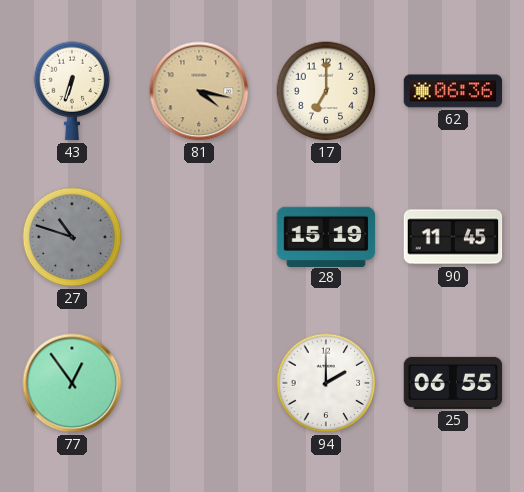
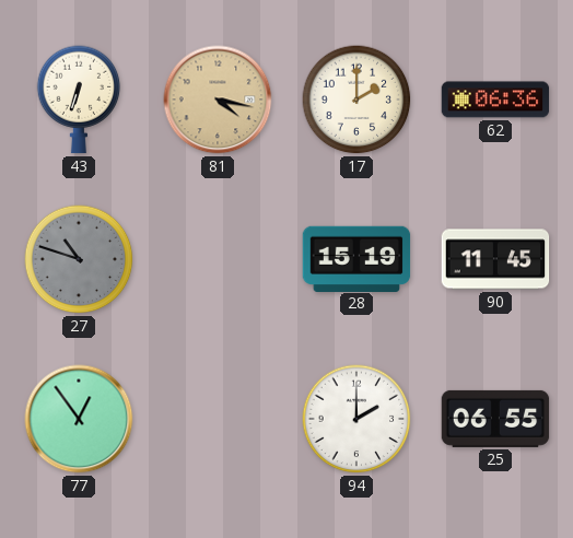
17: 7:00 -> 2:00 (356, 100)
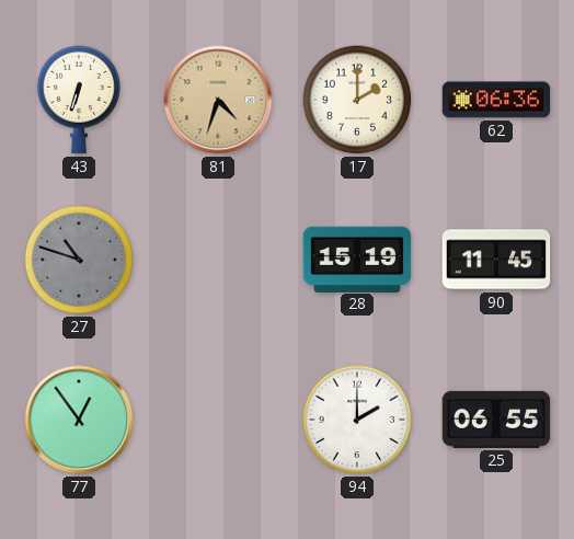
81: 4:17 -> 4:33 (218, 100)
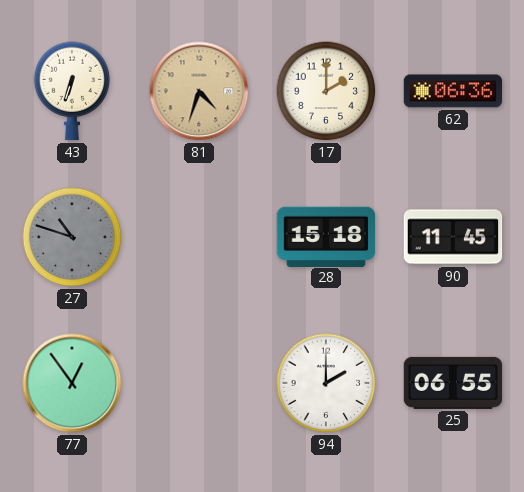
28: 15:19 -> 15:18 (326, 236)
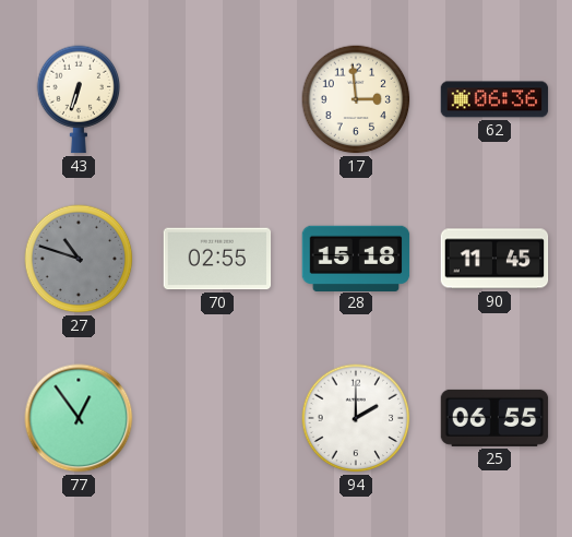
81: 4:33 -> none (199, 91)
17: 2:00 -> 2:59 (356, 99)
70: none -> 02:55 (217, 259)
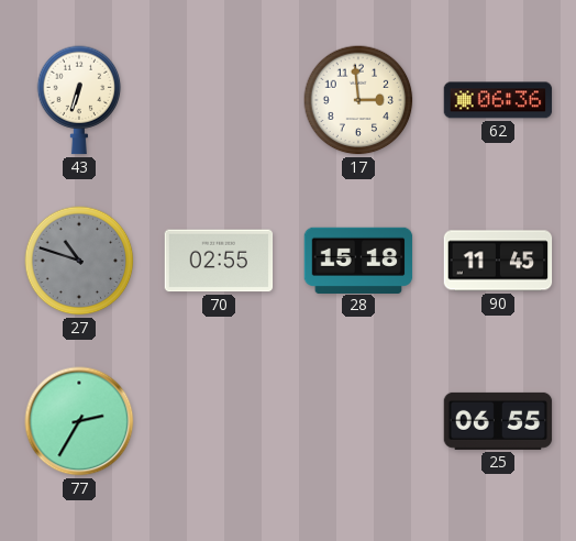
77: 12:54 -> 2:35 (79, 421)
94: 2:00 -> none (356, 418)
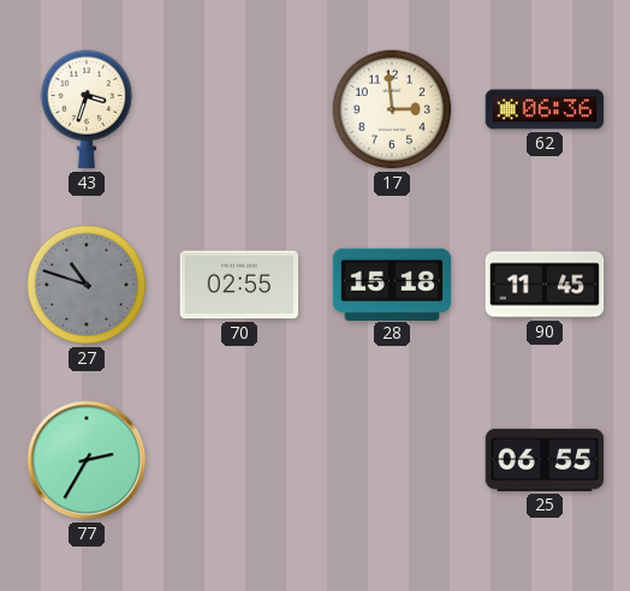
43: 6:33 -> 3:33 (87, 109)
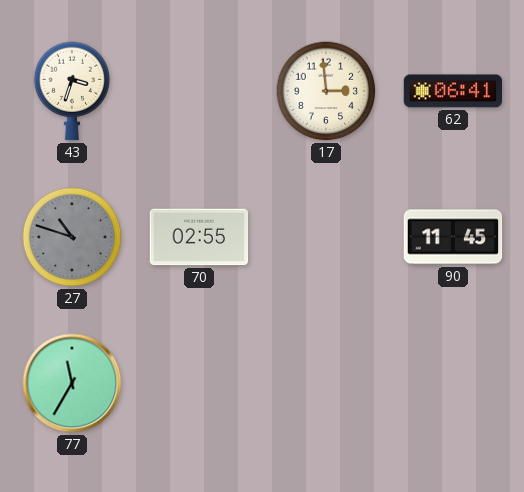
62: 06:36 -> 06:41 (453, 91)
28: 15:18 -> none (392, 283)
77: 2:35 -> 11:35 (72, 383)
25: 06:55 -> none (545, 460)
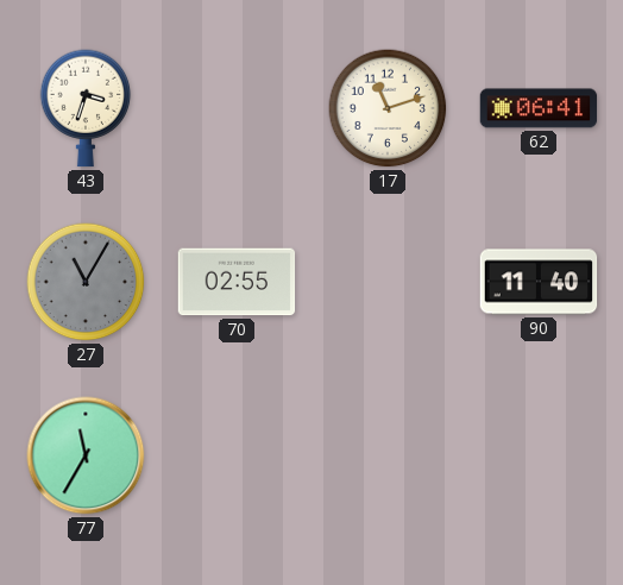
17: 2:59 -> 11:12 (388, 108)
27: 10:48 -> 11:05 (86, 282)
90: 11:45 -> 11:40 (539, 282)
